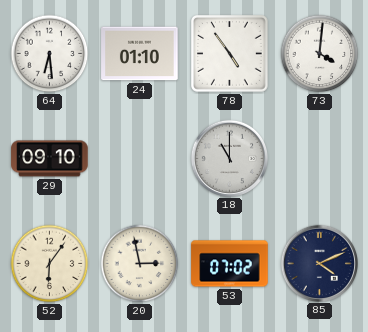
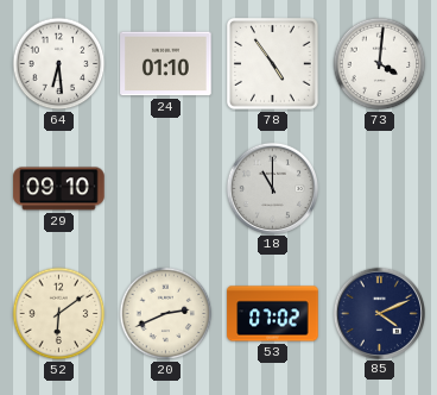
52: 6:06 -> 6:09 (59, 314)
20: 2:58 -> 2:41 (166, 314)
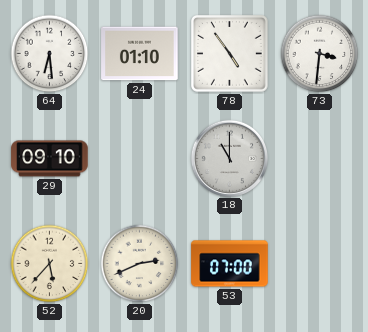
73: 4:01 -> 3:31 (320, 54)
52: 6:09 -> 5:37 (50, 264)
53: 07:02 -> 07:00 (230, 264)
85: 4:11 -> none (379, 313)
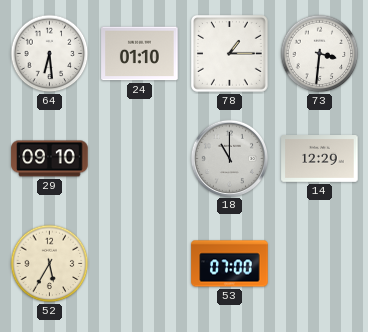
78: 4:54 -> 1:15 (230, 54)
14: none -> 12:29 (320, 159)
52: 5:37 -> 5:35 (50, 264)
20: 2:41 -> none (140, 264)
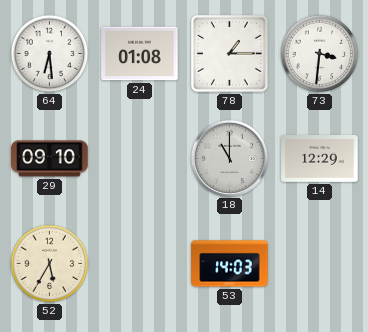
24: 01:10 -> 01:08 (140, 54)
53: 07:00 -> 14:03 (230, 264)
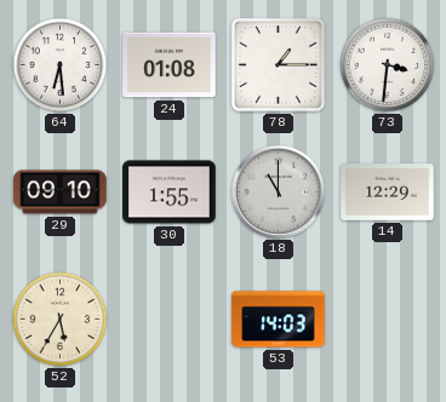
30: none -> 1:55 (170, 193)
